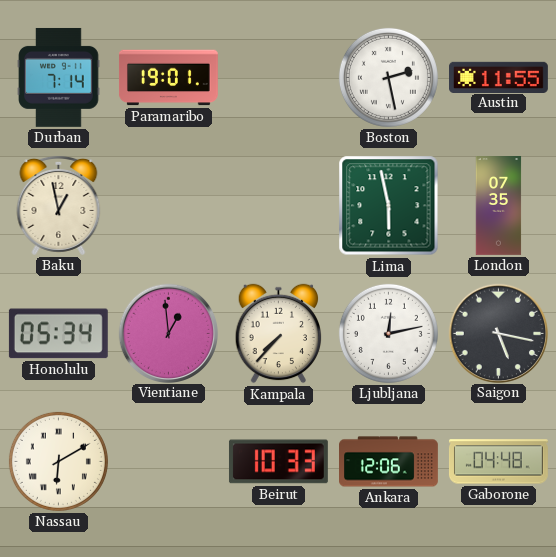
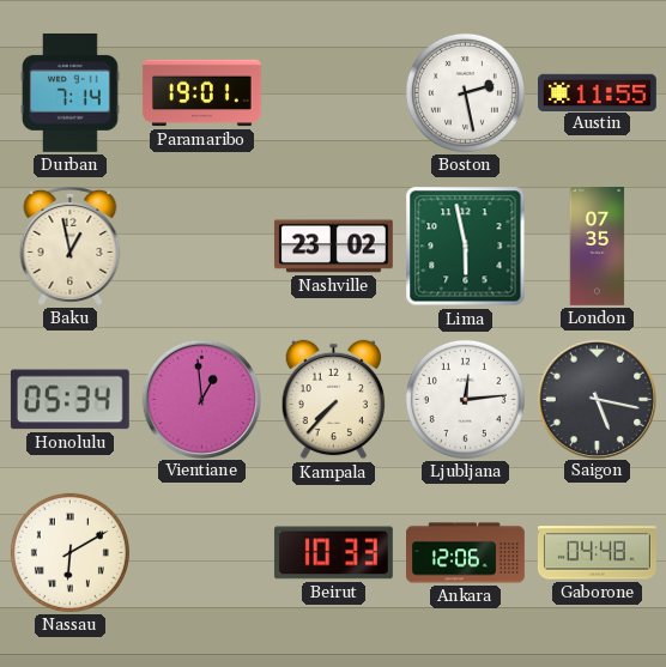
Nashville: none -> 23:02 (333, 247)
Ljubljana: 12:13 -> 12:14 (465, 399)
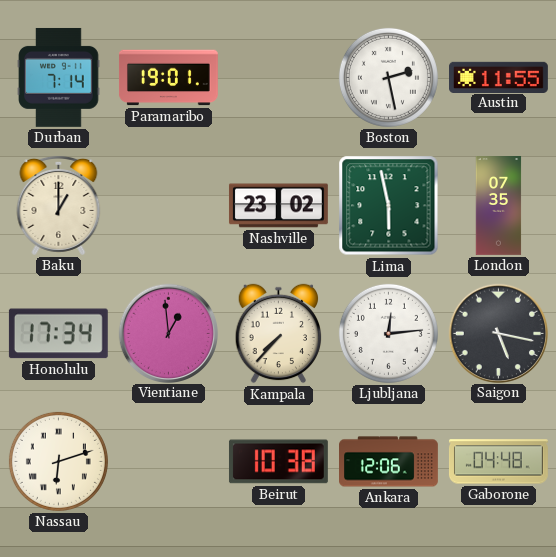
Baku: 12:58 -> 1:00 (59, 205)
Honolulu: 05:34 -> 17:34 (58, 334)
Nassau: 6:10 -> 6:12 (58, 461)
Beirut: 10:33 -> 10:38 (278, 462)
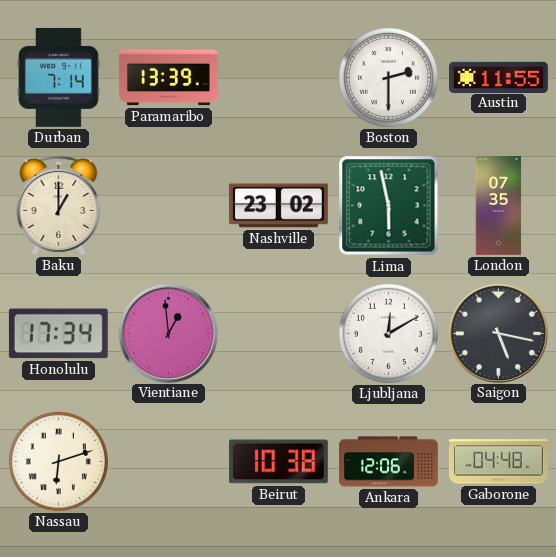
Paramaribo: 19:01 -> 13:39 (168, 78)
Boston: 2:28 -> 2:30 (388, 77)
Kampala: 7:37 -> none (279, 334)
Ljubljana: 12:14 -> 12:10 (388, 333)
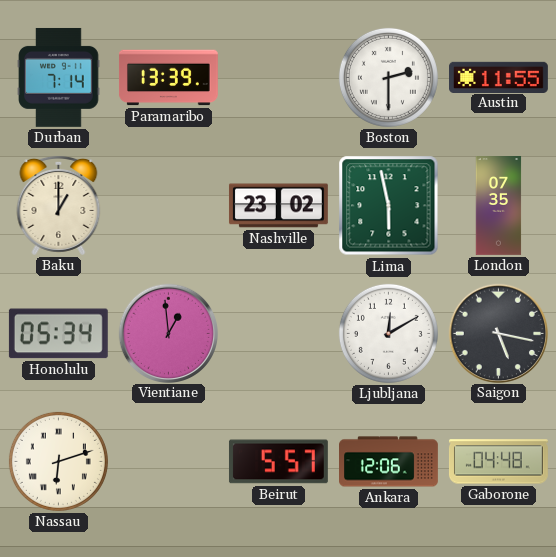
Honolulu: 17:34 -> 05:34 (58, 334)
Beirut: 10:38 -> 5:57 (278, 462)
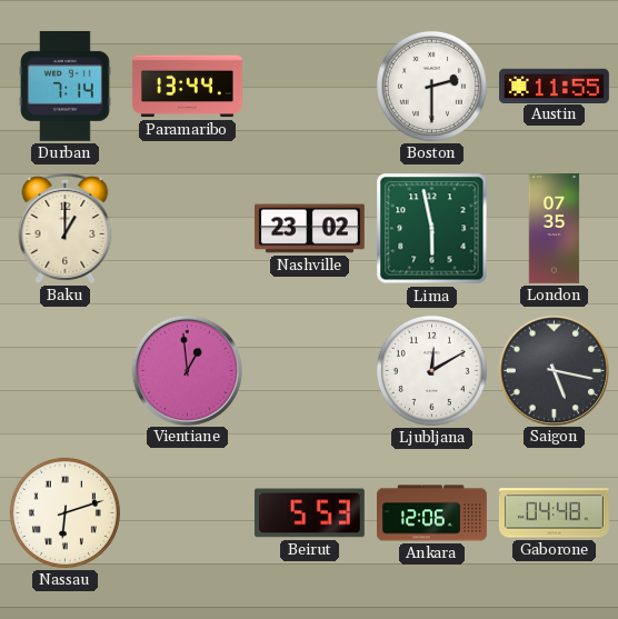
Paramaribo: 13:39 -> 13:44 (187, 87)
Honolulu: 05:34 -> none (58, 334)
Beirut: 5:57 -> 5:53 (309, 513)
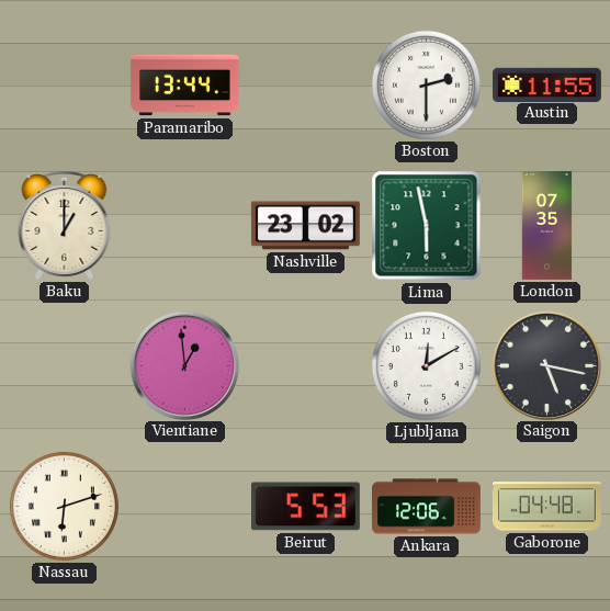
Durban: 7:14 -> none (66, 86)
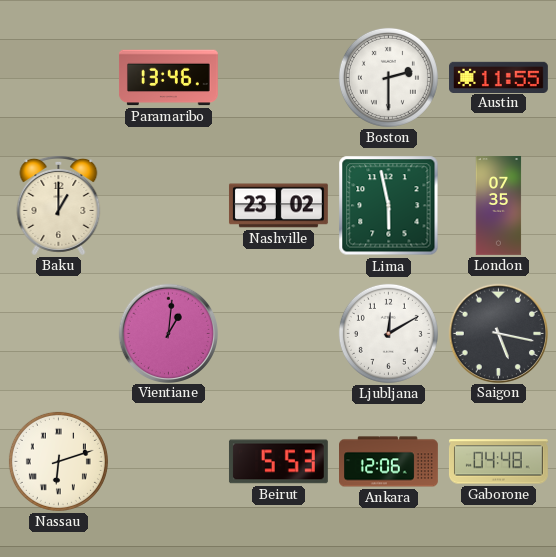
Paramaribo: 13:44 -> 13:46 (168, 78)
Vientiane: 12:59 -> 1:01 (168, 333)
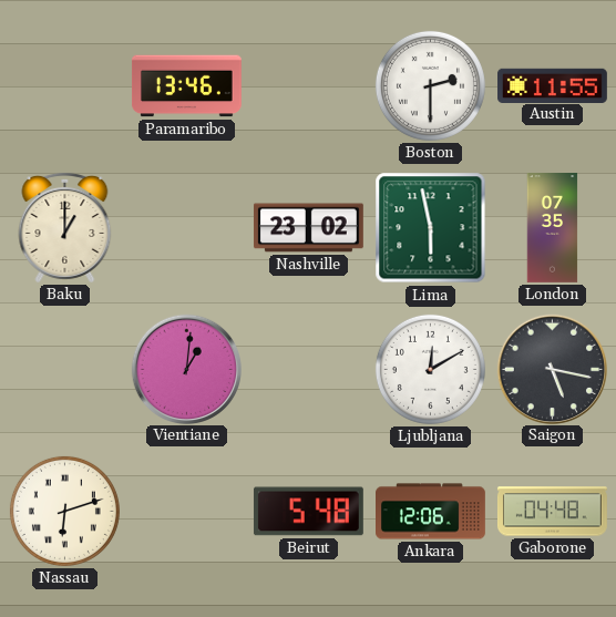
Beirut: 5:53 -> 5:48 (308, 512)
